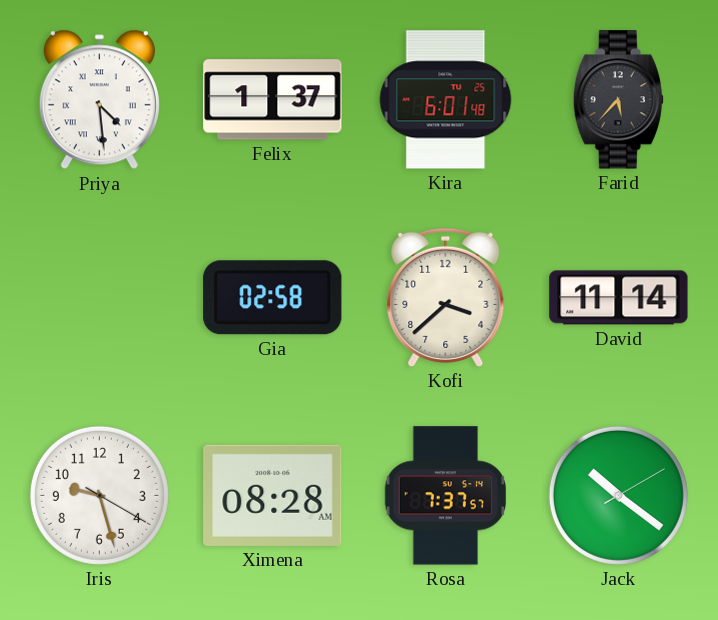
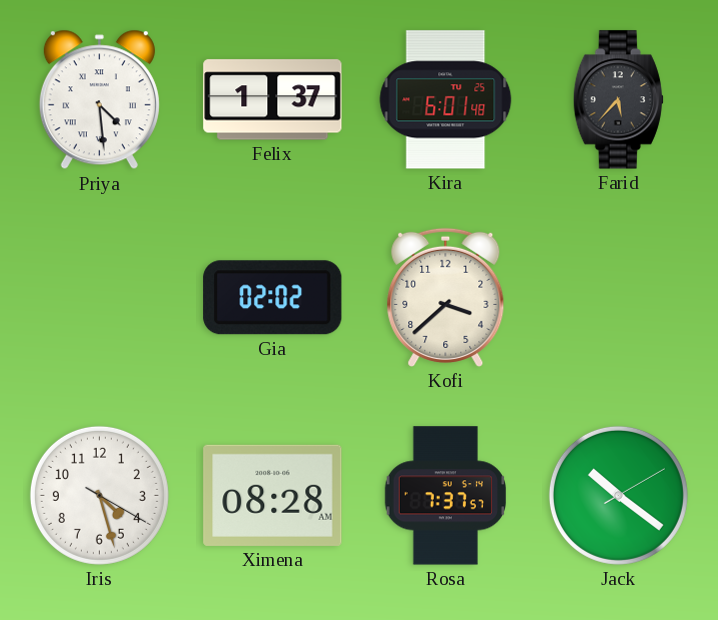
Gia: 02:58 -> 02:02 (273, 298)
David: 11:14 -> none (619, 298)
Iris: 9:27 -> 4:27 (99, 495)
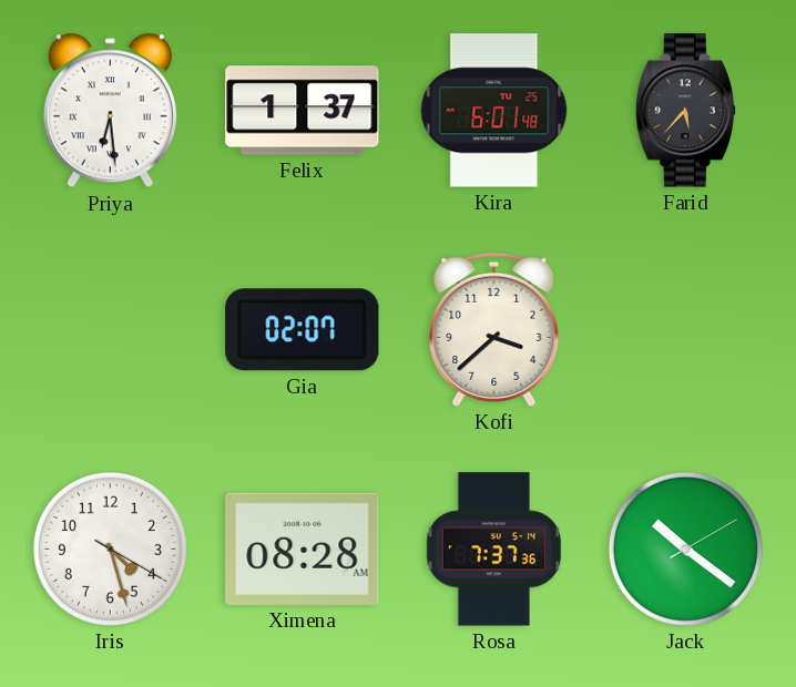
Priya: 4:29 -> 6:29 (110, 111)
Gia: 02:02 -> 02:07 (303, 330)
Rosa: 7:37:57 -> 7:37:36 (494, 550)
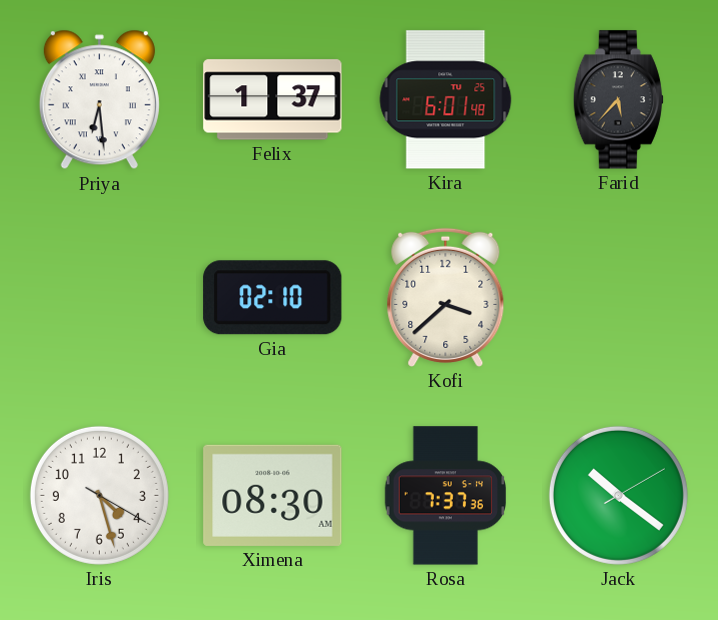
Gia: 02:07 -> 02:10 (273, 298)
Ximena: 08:28 -> 08:30 (273, 495)
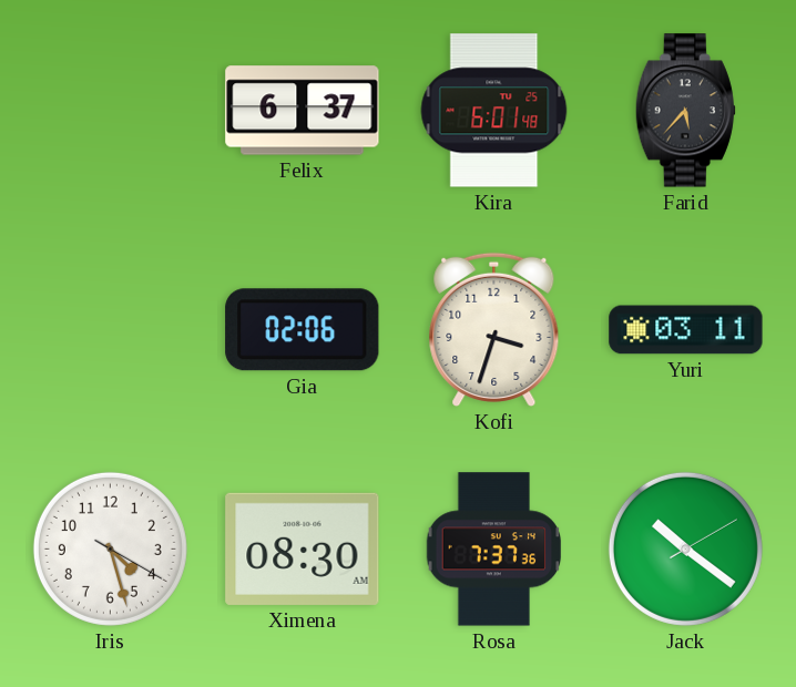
Priya: 6:29 -> none (99, 100)
Felix: 1:37 -> 6:37 (303, 111)
Gia: 02:10 -> 02:06 (303, 330)
Kofi: 3:38 -> 3:33 (494, 329)
Yuri: none -> 03:11 (686, 330)
